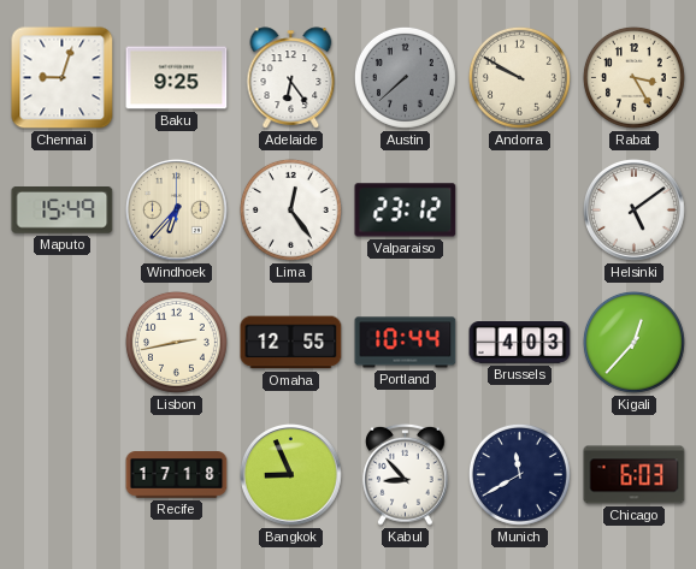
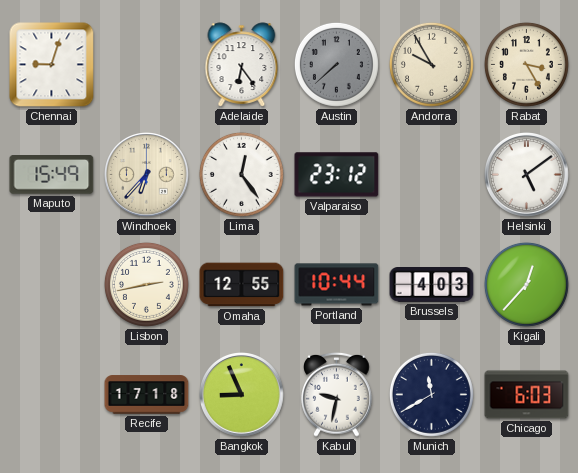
Baku: 9:25 -> none (177, 78)
Andorra: 9:50 -> 9:55 (431, 64)
Kabul: 8:53 -> 9:32 (337, 394)
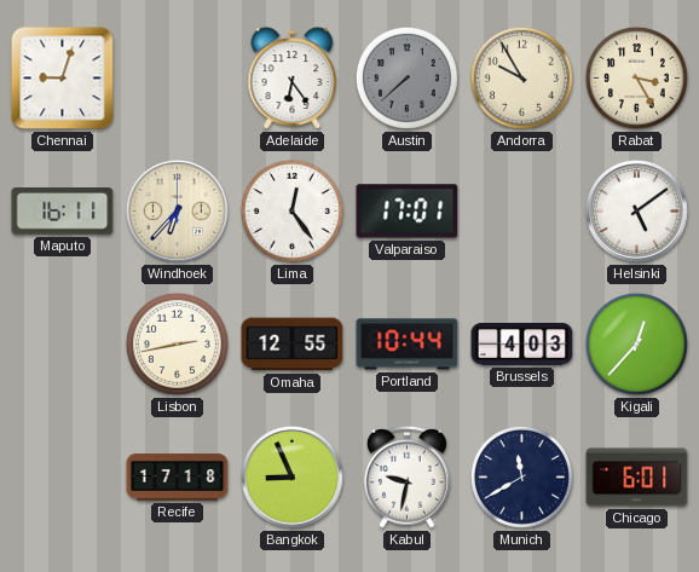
Maputo: 15:49 -> 16:11 (63, 212)
Valparaiso: 23:12 -> 17:01 (408, 212)
Chicago: 6:03 -> 6:01 (637, 478)
